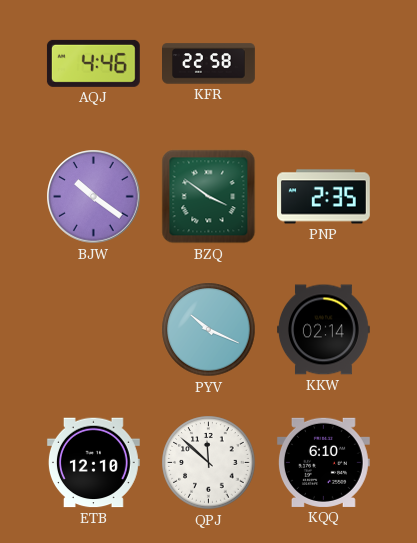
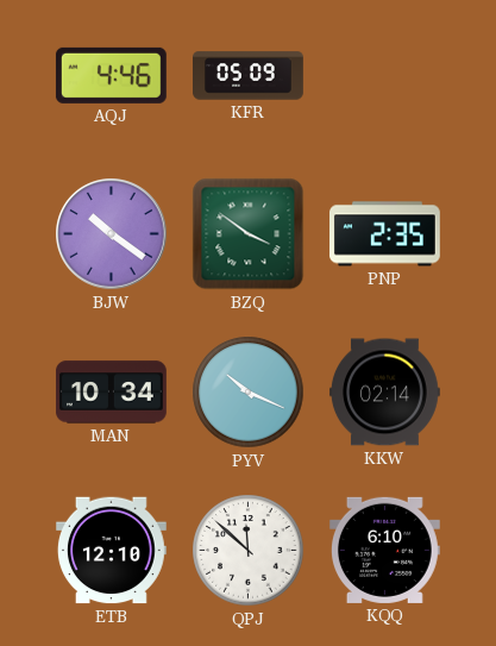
KFR: 22:58 -> 05:09 (249, 76)
MAN: none -> 10:34 (111, 393)
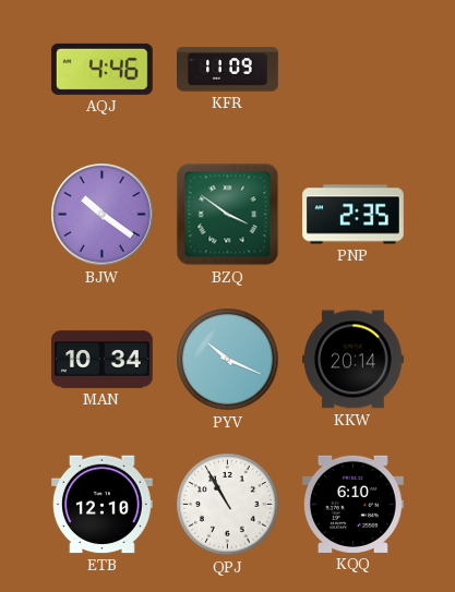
KFR: 05:09 -> 11:09 (228, 70)
KKW: 02:14 -> 20:14 (354, 360)
QPJ: 11:52 -> 10:55 (228, 505)
